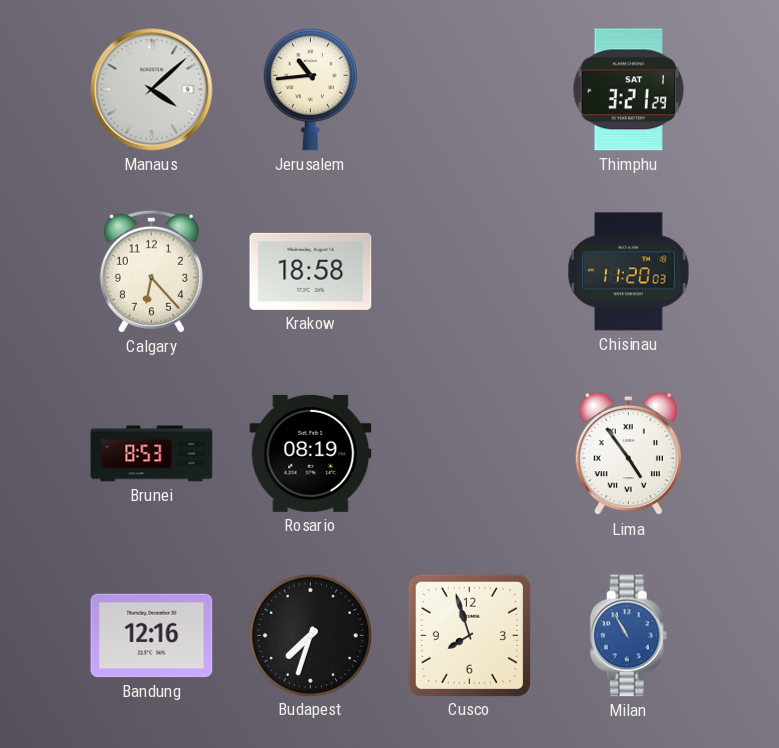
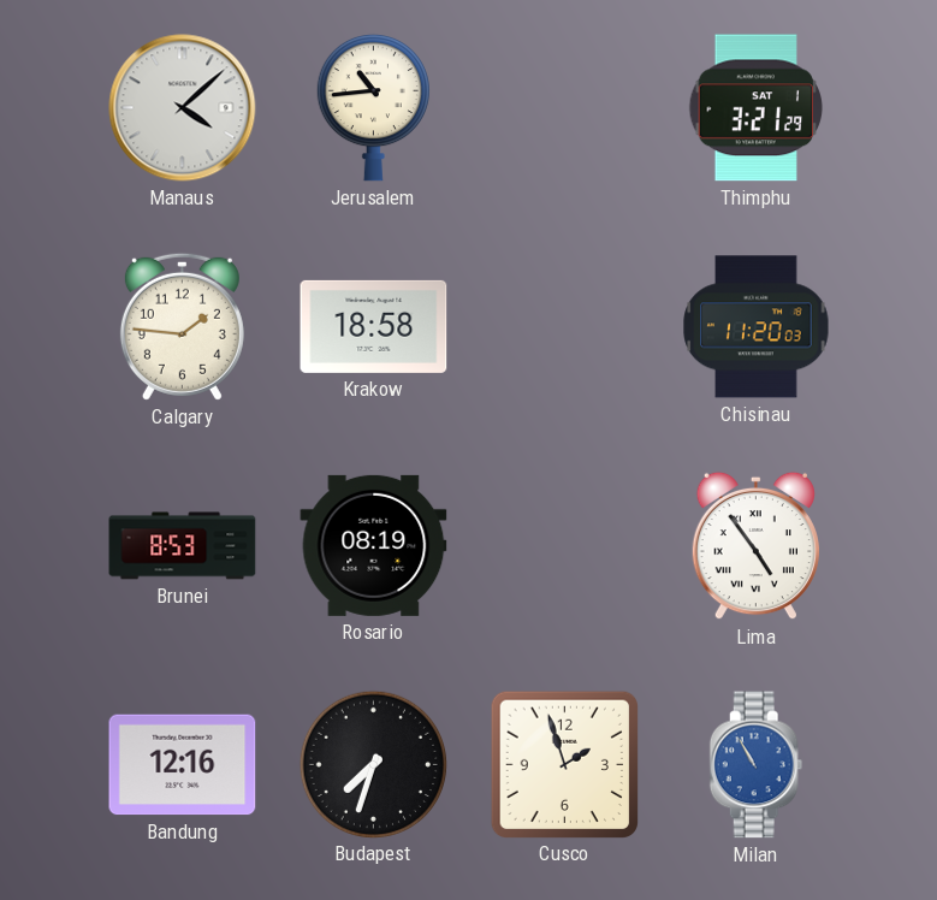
Calgary: 6:23 -> 1:46 (182, 326)
Cusco: 7:57 -> 1:57 (564, 764)
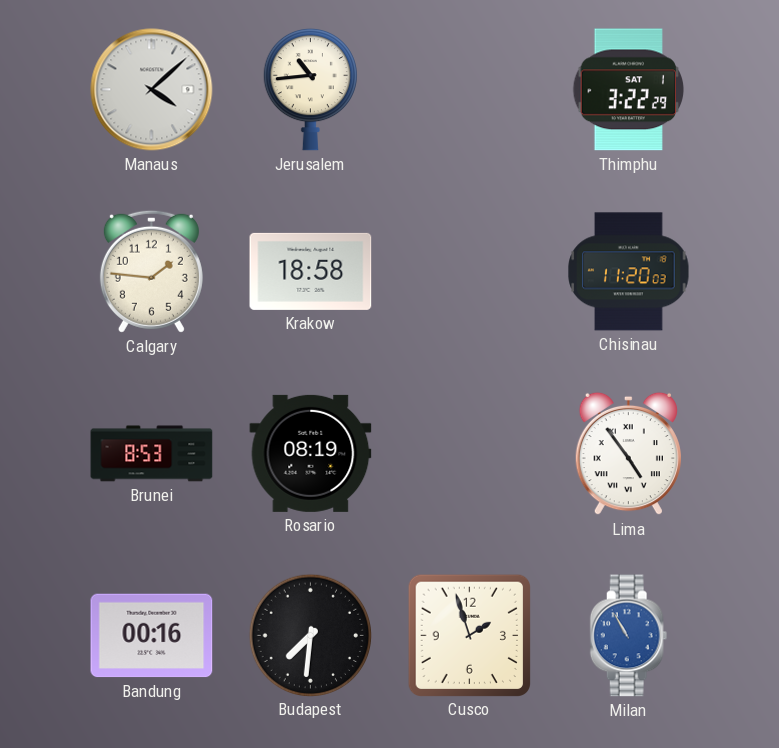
Thimphu: 3:21 -> 3:22 (629, 90)
Bandung: 12:16 -> 00:16 (152, 636)
Budapest: 7:33 -> 7:31 (310, 635)
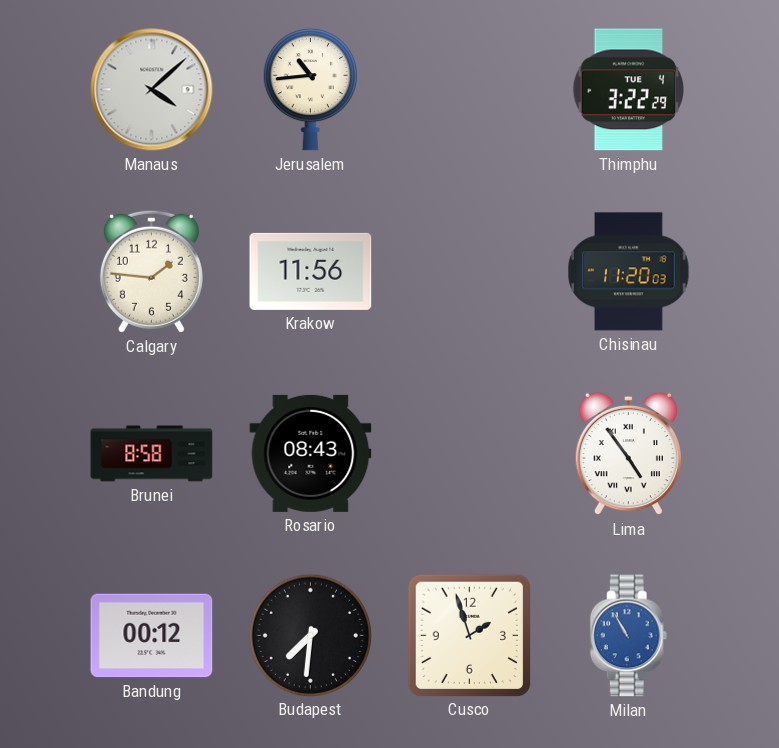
Thimphu date: SAT 1 -> TUE 4 (629, 90)
Krakow: 18:58 -> 11:56 (311, 271)
Brunei: 8:53 -> 8:58 (152, 454)
Rosario: 08:19 -> 08:43 (311, 453)
Bandung: 00:16 -> 00:12 (152, 636)
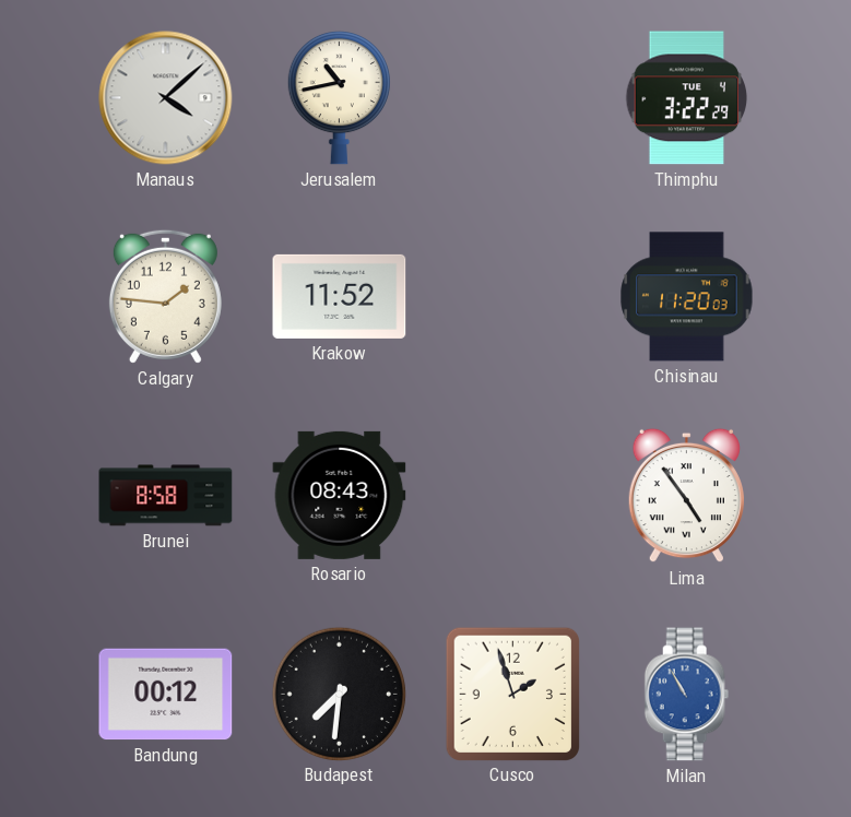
Jerusalem: 10:44 -> 10:43 (339, 97)
Krakow: 11:56 -> 11:52 (340, 296)
